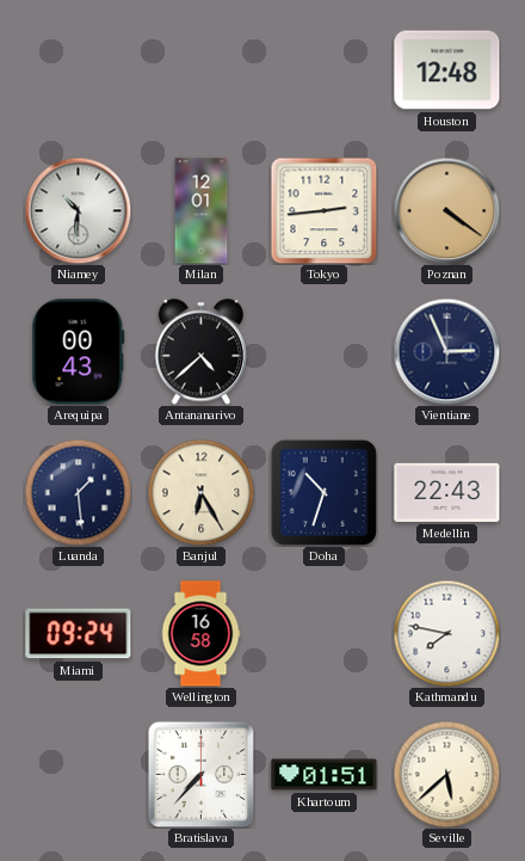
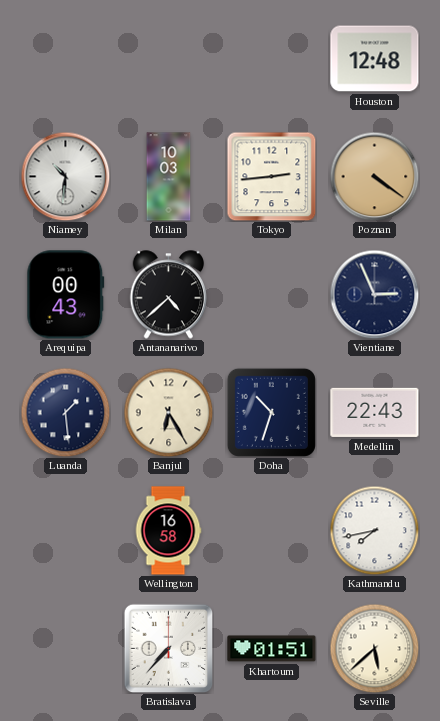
Milan: 12:01 -> 10:03 (169, 177)
Miami: 09:24 -> none (79, 634)
Kathmandu: 7:47 -> 7:43 (374, 530)
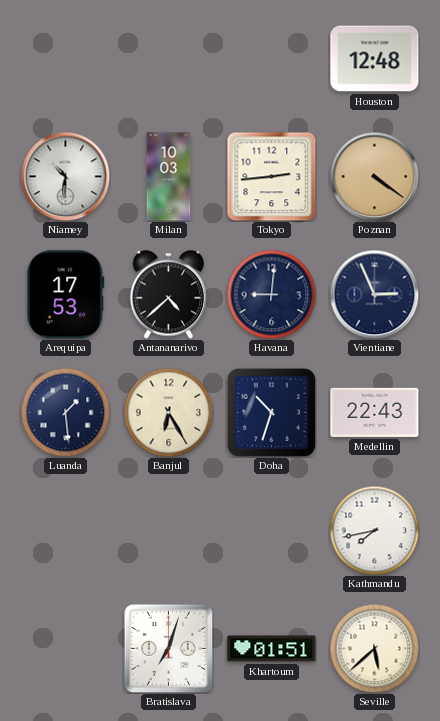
Arequipa: 00:43 -> 17:53 (66, 295)
Havana: none -> 9:01 (271, 294)
Wellington: 16:58 -> none (168, 531)
Bratislava: 7:37 -> 7:03 (168, 648)
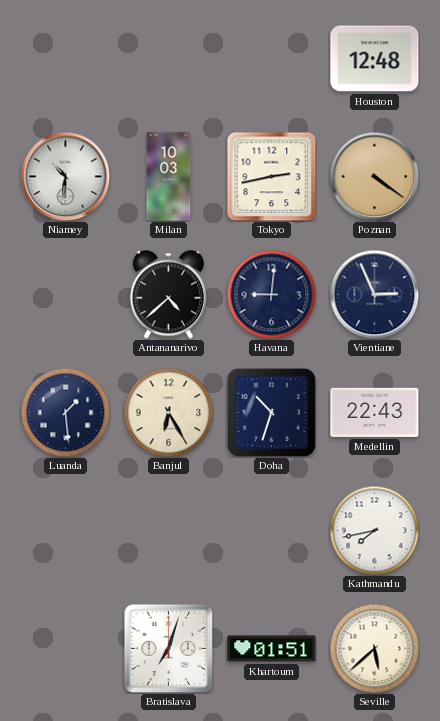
Tokyo: 2:44 -> 2:43 (271, 176)
Arequipa: 17:53 -> none (66, 295)
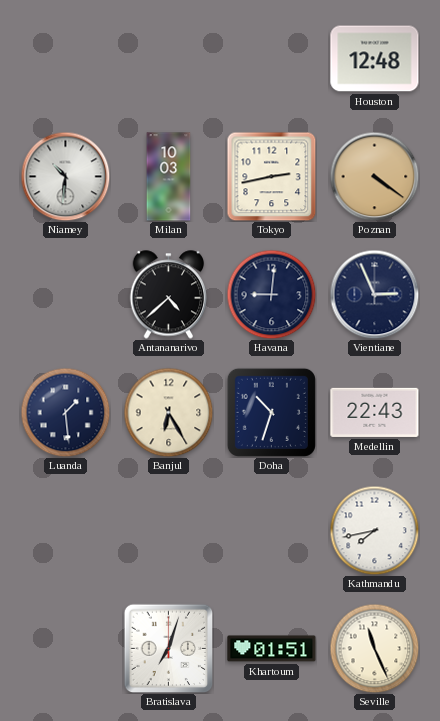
Seville: 5:38 -> 11:26 (374, 648)
